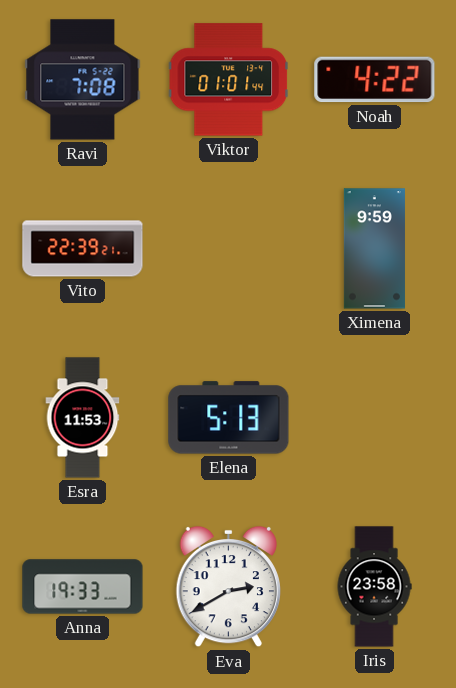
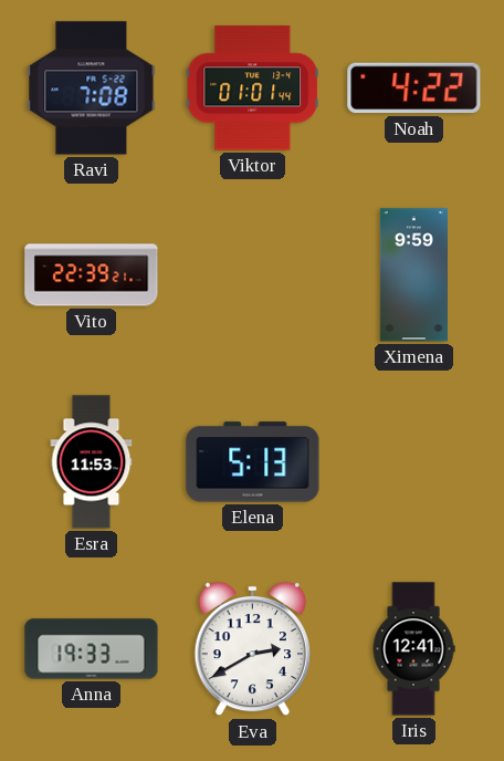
Iris: 23:58 -> 12:41 (413, 649)
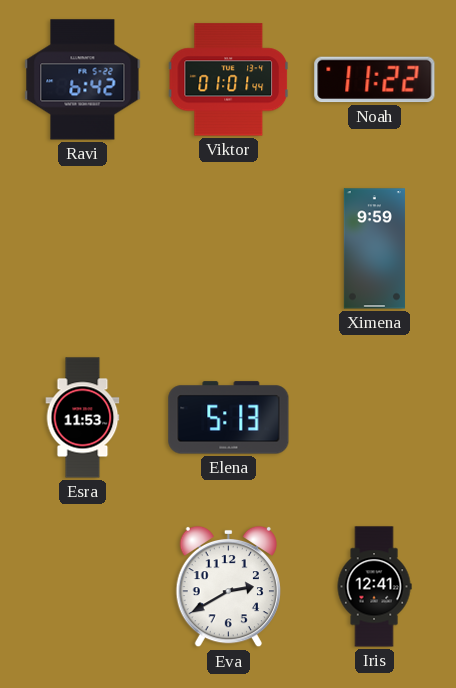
Ravi: 7:08 -> 6:42 (83, 80)
Noah: 4:22 -> 11:22 (375, 80)
Vito: 22:39 -> none (92, 275)
Anna: 19:33 -> none (92, 649)
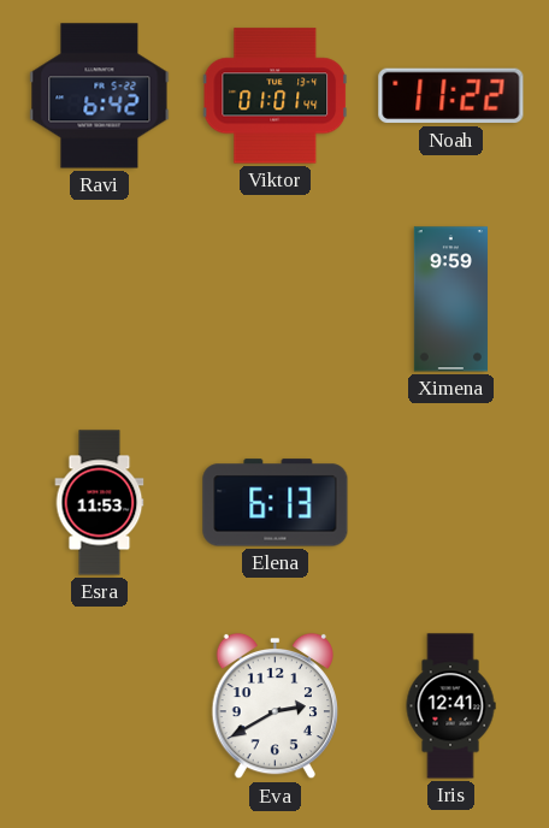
Elena: 5:13 -> 6:13 (276, 503)
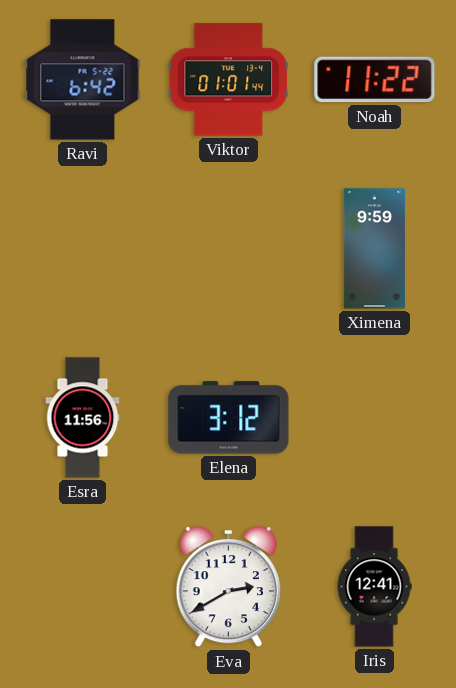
Esra: 11:53 -> 11:56 (83, 418)
Elena: 6:13 -> 3:12 (229, 418)
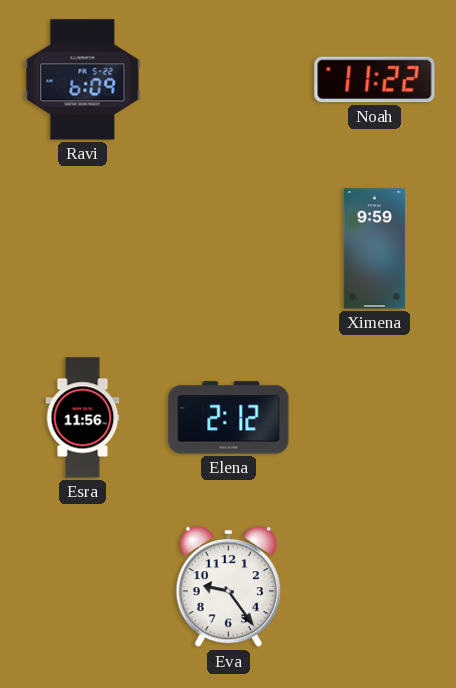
Ravi: 6:42 -> 6:09 (83, 80)
Viktor: 01:01 -> none (229, 80)
Elena: 3:12 -> 2:12 (229, 418)
Eva: 2:40 -> 9:24 (228, 587)
Iris: 12:41 -> none (374, 587)
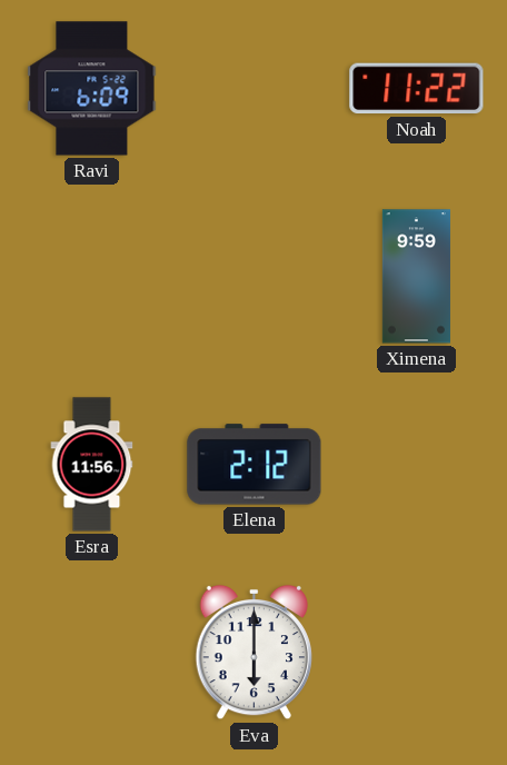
Eva: 9:24 -> 6:00 (254, 653)
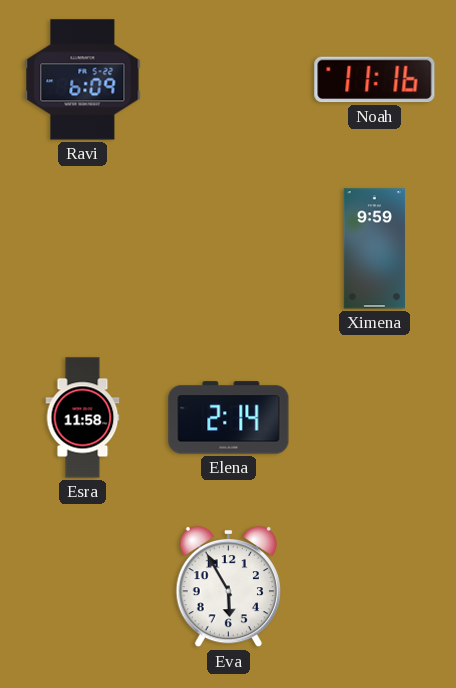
Noah: 11:22 -> 11:16 (375, 80)
Esra: 11:56 -> 11:58 (83, 418)
Elena: 2:12 -> 2:14 (229, 418)
Eva: 6:00 -> 5:55 (228, 587)
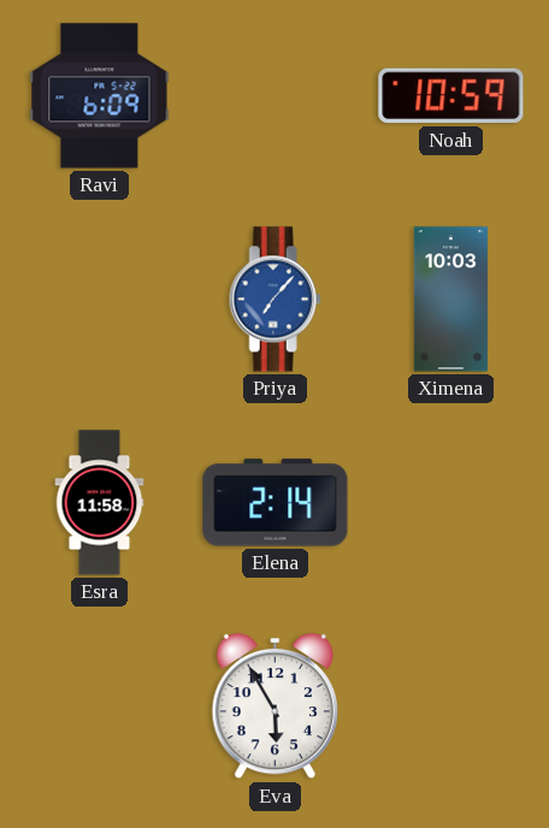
Noah: 11:16 -> 10:59 (451, 96)
Priya: none -> 7:07 (274, 300)
Ximena: 9:59 -> 10:03 (450, 300)
